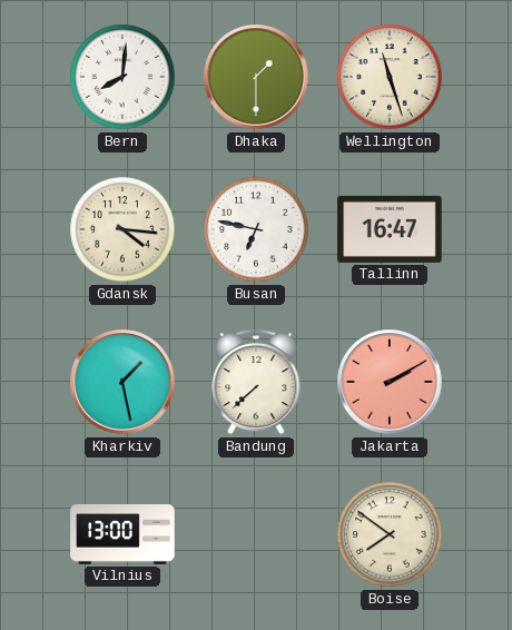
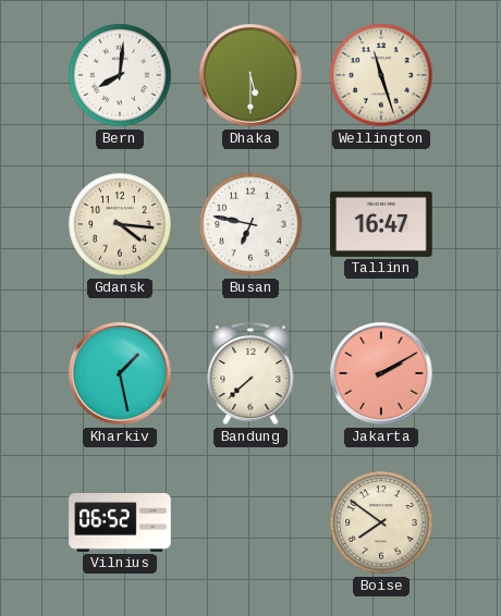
Dhaka: 1:30 -> 5:30 (250, 75)
Vilnius: 13:00 -> 06:52 (120, 522)
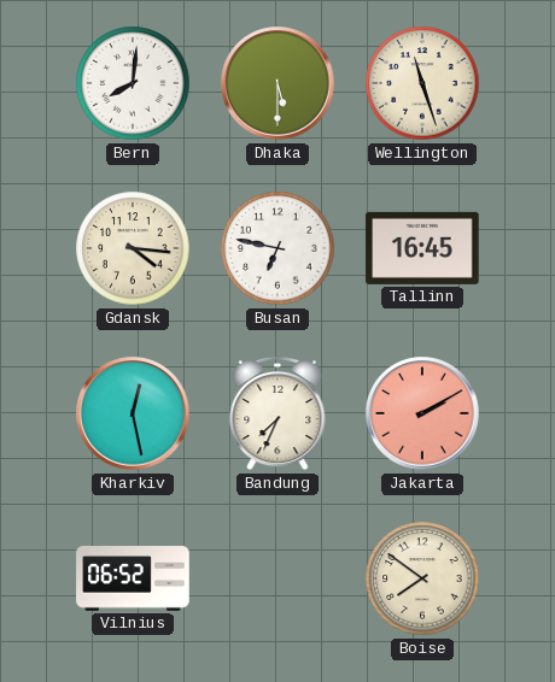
Tallinn: 16:47 -> 16:45 (422, 248)
Kharkiv: 1:28 -> 12:28 (133, 413)
Bandung: 7:38 -> 7:34 (277, 413)
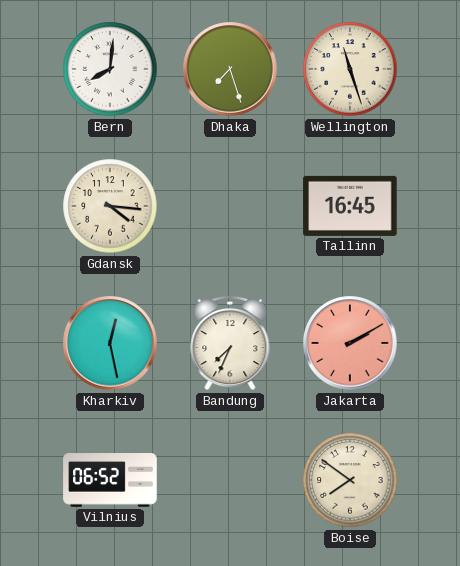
Dhaka: 5:30 -> 7:27 (230, 69)
Busan: 6:47 -> none (277, 248)
